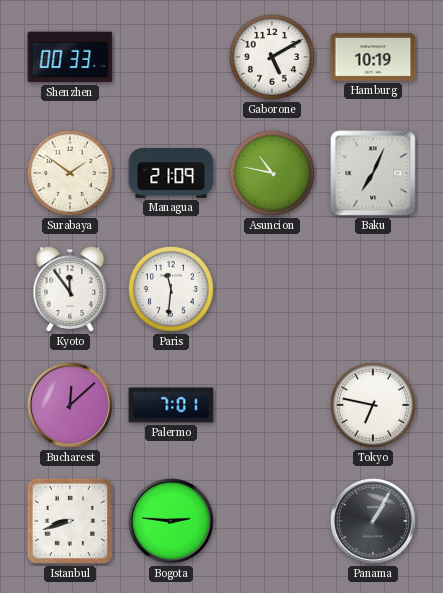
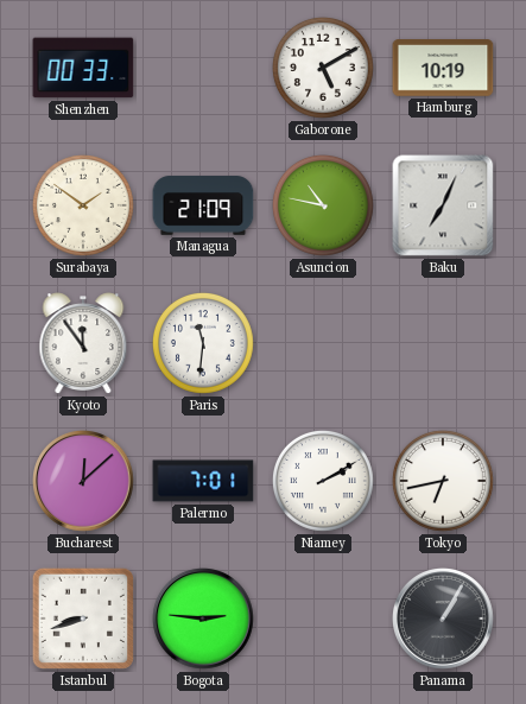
Niamey: none -> 2:10 (323, 481)
Tokyo: 6:47 -> 6:43 (443, 481)
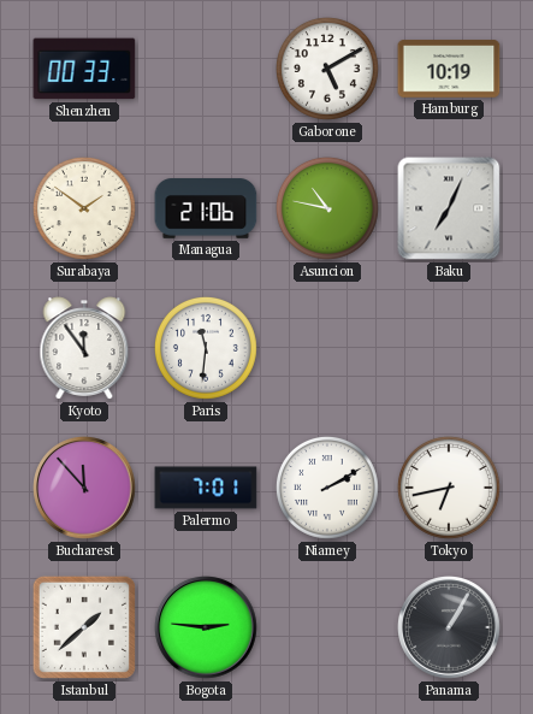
Managua: 21:09 -> 21:06 (206, 208)
Bucharest: 12:08 -> 11:53 (85, 489)
Istanbul: 8:42 -> 1:38 (84, 627)
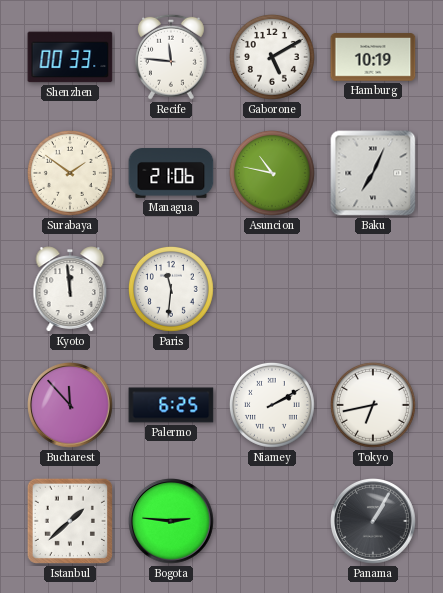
Recife: none -> 11:46 (171, 57)
Kyoto: 11:54 -> 11:59 (70, 289)
Palermo: 7:01 -> 6:25 (171, 405)
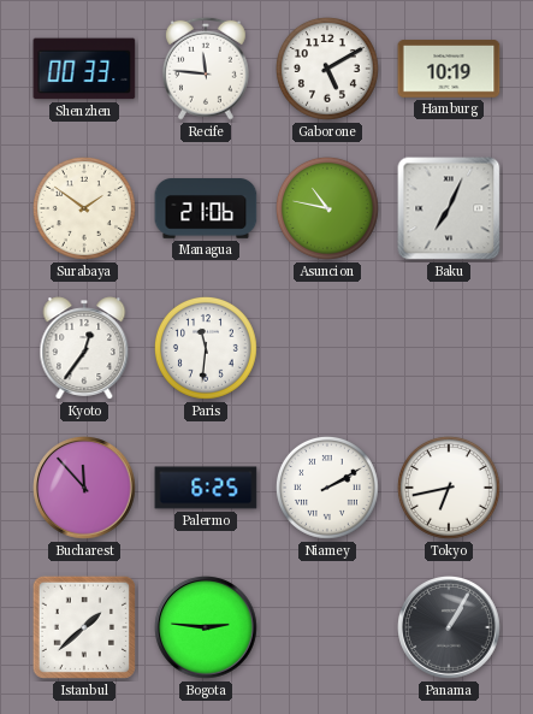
Kyoto: 11:59 -> 12:36 (84, 348)
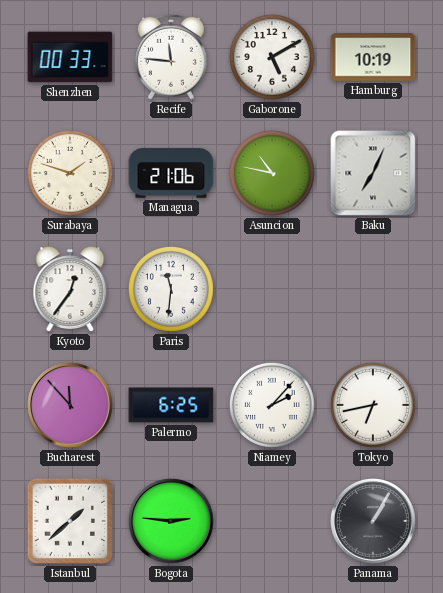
Surabaya: 1:51 -> 1:48 (70, 173)
Niamey: 2:10 -> 2:07 (272, 405)
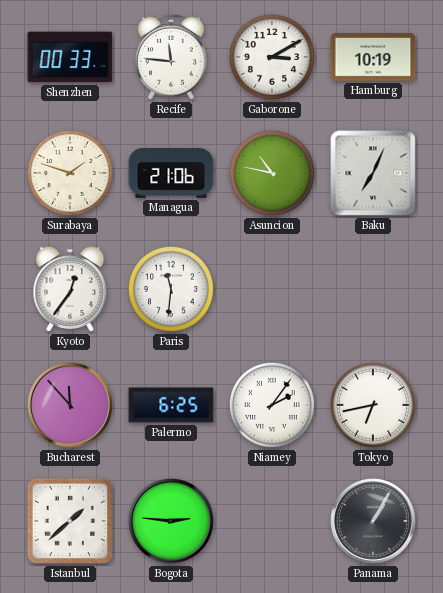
Gaborone: 5:10 -> 3:10 (272, 57)
Niamey: 2:07 -> 2:06 (272, 405)
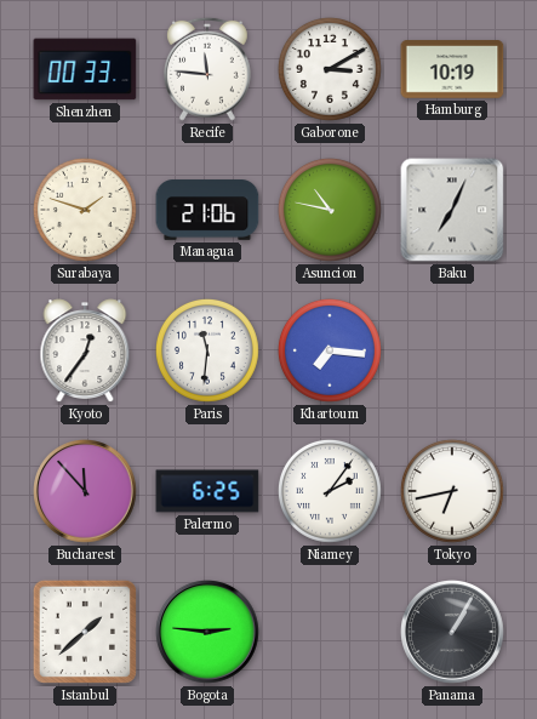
Khartoum: none -> 7:16 (330, 350)
